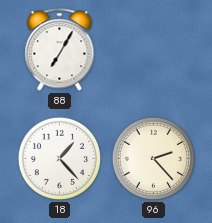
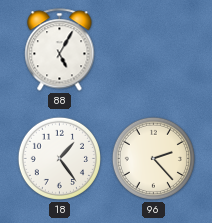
88: 7:05 -> 5:05 (60, 50)
18: 1:23 -> 1:24 (59, 158)
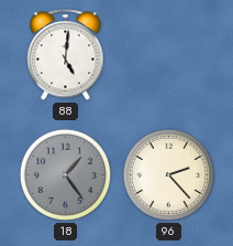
88: 5:05 -> 5:01 (66, 55)
18 dial: white -> grey (65, 174)
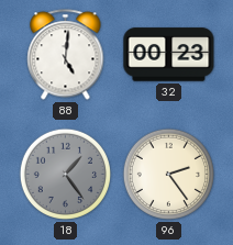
32: none -> 00:23 (169, 55)
96: 2:23 -> 2:24 (168, 174)
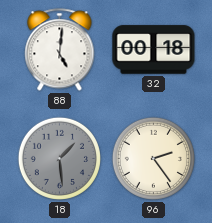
32: 00:23 -> 00:18 (154, 50)
18: 1:24 -> 1:29 (59, 158)
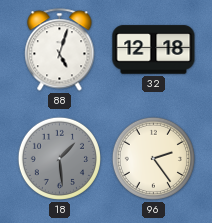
88: 5:01 -> 5:03 (60, 50)
32: 00:18 -> 12:18 (154, 50)
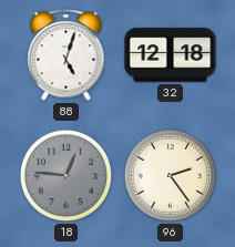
18: 1:29 -> 12:46 (65, 175)
